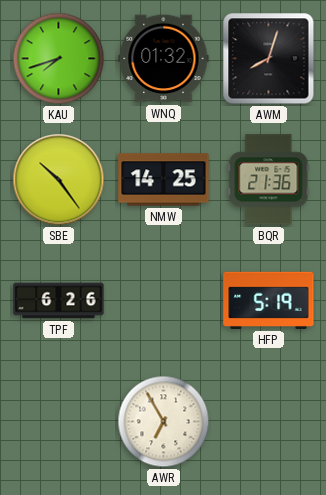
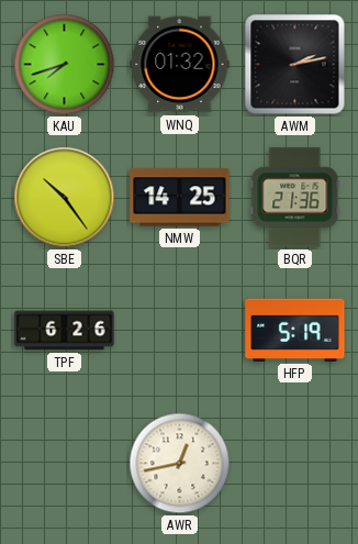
AWM: 8:03 -> 2:13 (295, 65)
AWR: 6:55 -> 12:43 (180, 464)
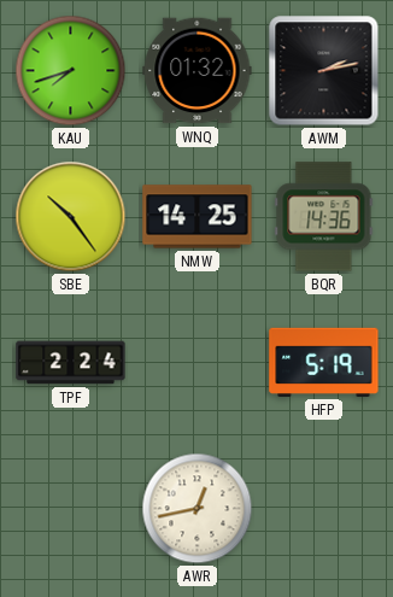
BQR: 21:36 -> 14:36 (324, 217)
TPF: 6:26 -> 2:24 (71, 363)
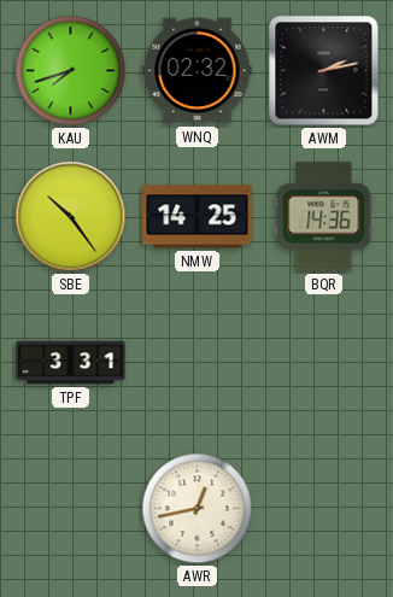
WNQ: 01:32 -> 02:32 (198, 71)
TPF: 2:24 -> 3:31 (71, 363)
HFP: 5:19 -> none (324, 362)
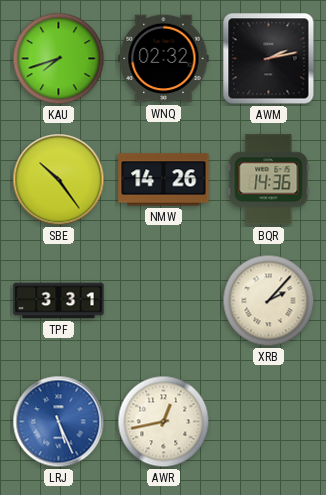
NMW: 14:25 -> 14:26 (164, 180)
XRB: none -> 2:07 (269, 301)
LRJ: none -> 5:26 (59, 422)
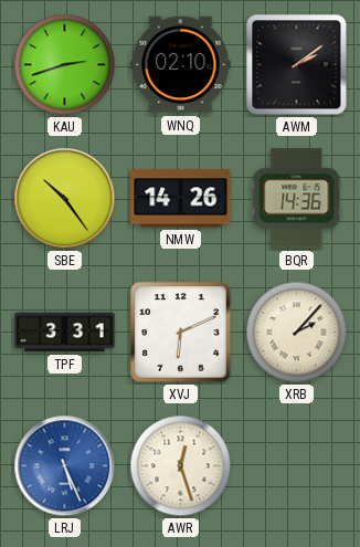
KAU: 7:42 -> 2:42 (65, 65)
WNQ: 02:32 -> 02:10 (181, 65)
AWM: 2:13 -> 2:09 (297, 65)
XVJ: none -> 6:11 (181, 333)
AWR: 12:43 -> 12:27 (181, 466)
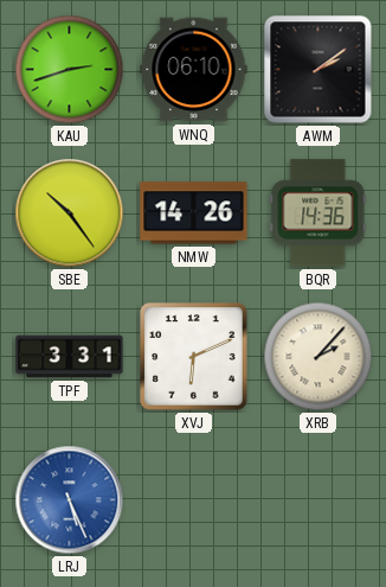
WNQ: 02:10 -> 06:10 (194, 70)
AWR: 12:27 -> none (181, 466)
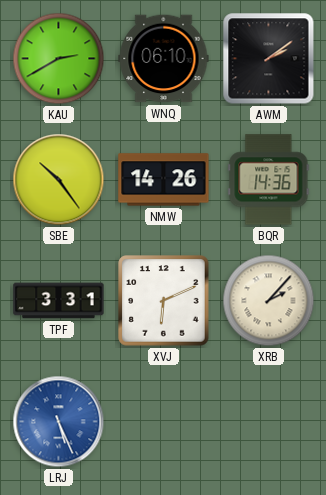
KAU: 2:42 -> 2:40 (59, 59)
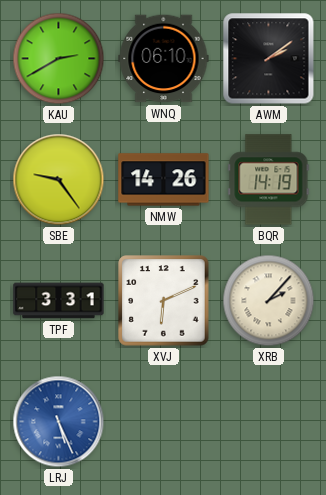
SBE: 10:24 -> 9:24 (59, 180)
BQR: 14:36 -> 14:19 (269, 180)
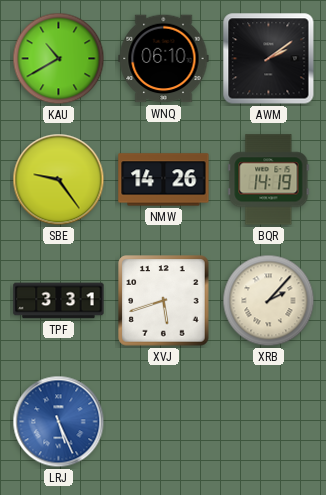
KAU: 2:40 -> 10:40 (59, 59)
XVJ: 6:11 -> 5:42 (164, 301)
